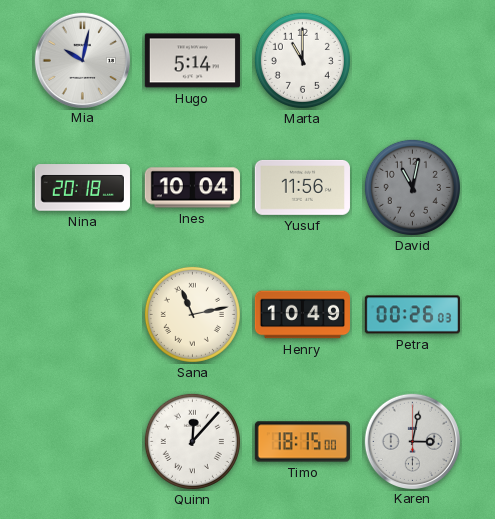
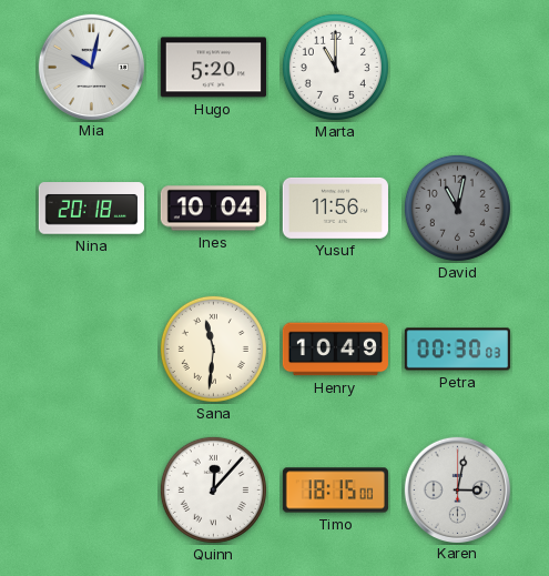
Hugo: 5:14 -> 5:20 (213, 68)
Sana: 11:13 -> 11:31 (213, 348)
Petra: 00:26 -> 00:30 (457, 350)
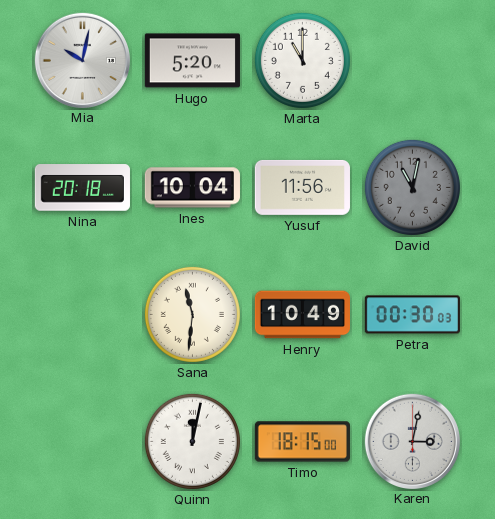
Quinn: 12:07 -> 12:02 (192, 441)
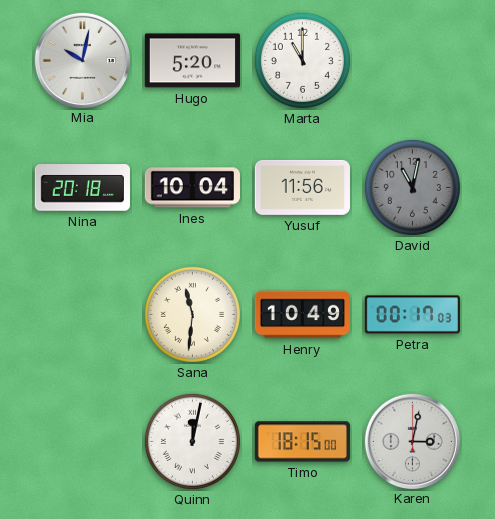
Petra: 00:30 -> 00:17 (412, 315)
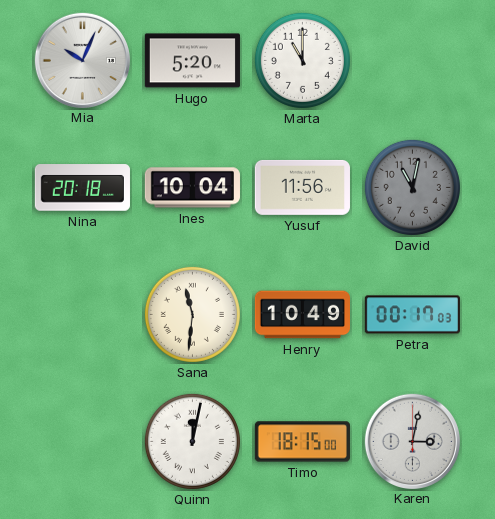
Mia: 10:02 -> 10:04 (82, 60)
